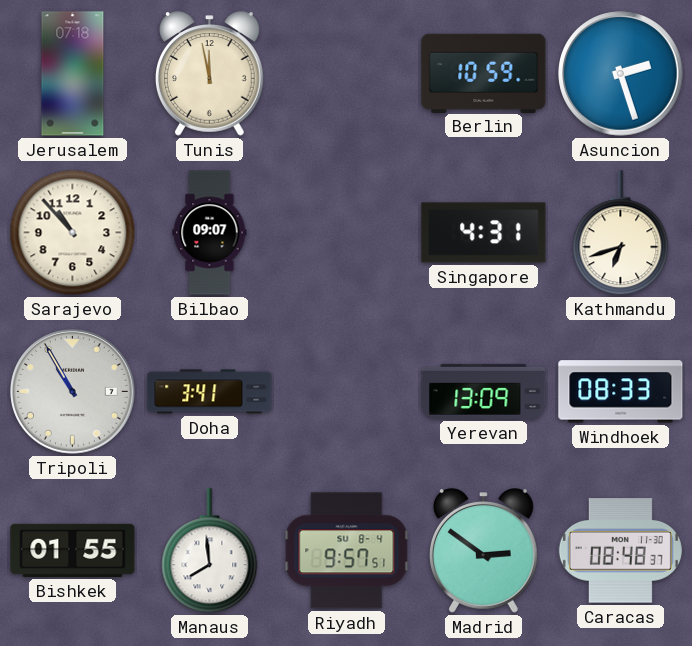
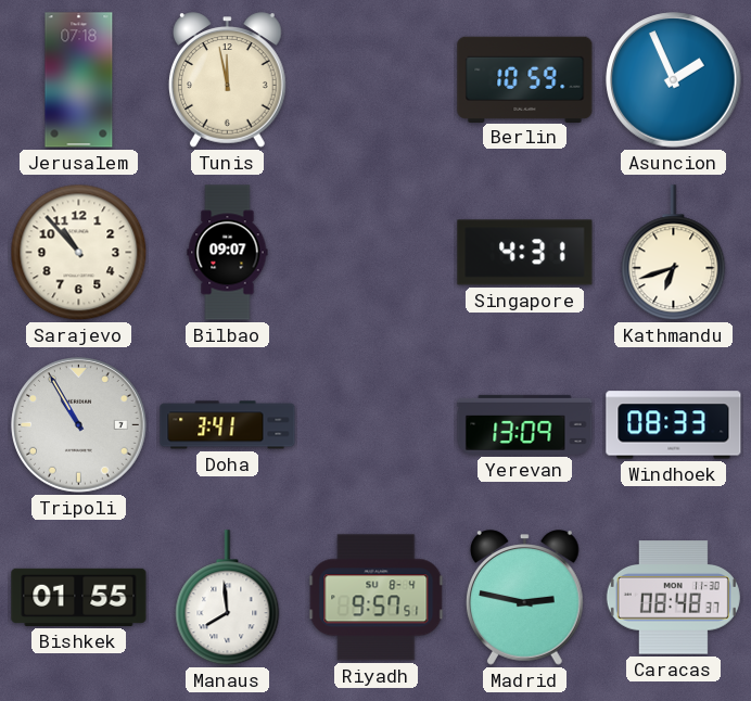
Asuncion: 2:27 -> 1:56 (674, 80)
Madrid: 2:51 -> 2:47 (525, 598)
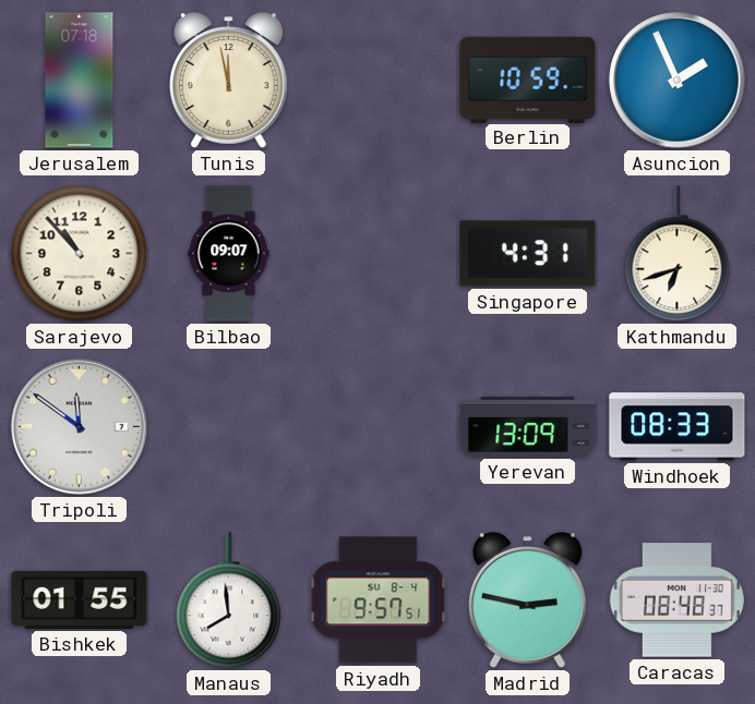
Tripoli: 10:55 -> 11:51 (80, 427)
Doha: 3:41 -> none (228, 425)
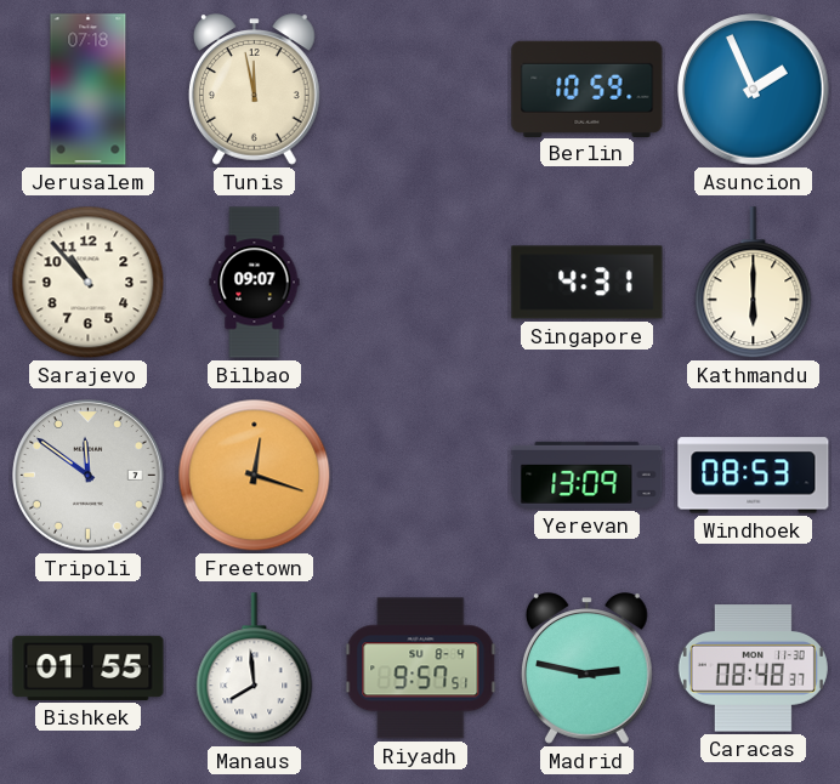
Kathmandu: 6:42 -> 6:00 (754, 283)
Freetown: none -> 12:18 (255, 476)
Windhoek: 08:33 -> 08:53 (754, 476)
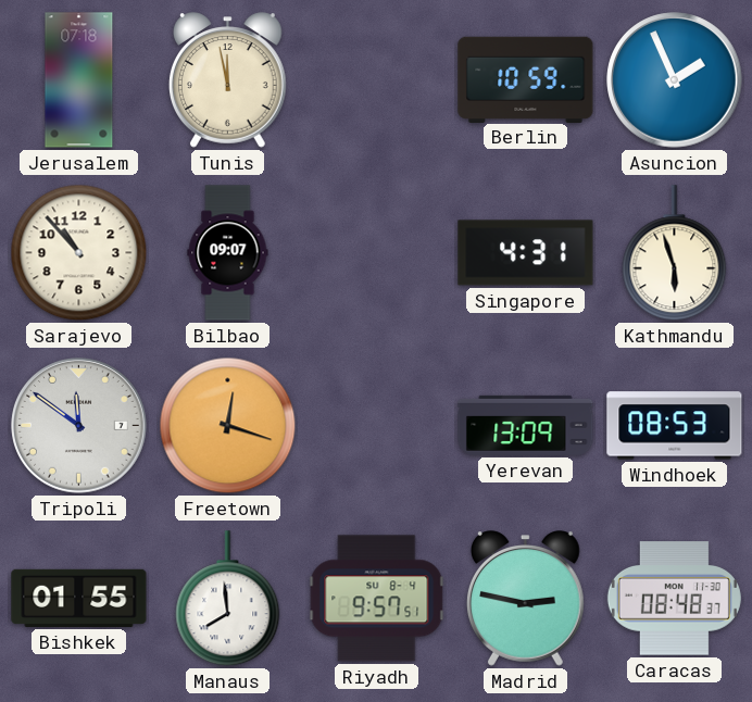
Kathmandu: 6:00 -> 5:57 (675, 253)
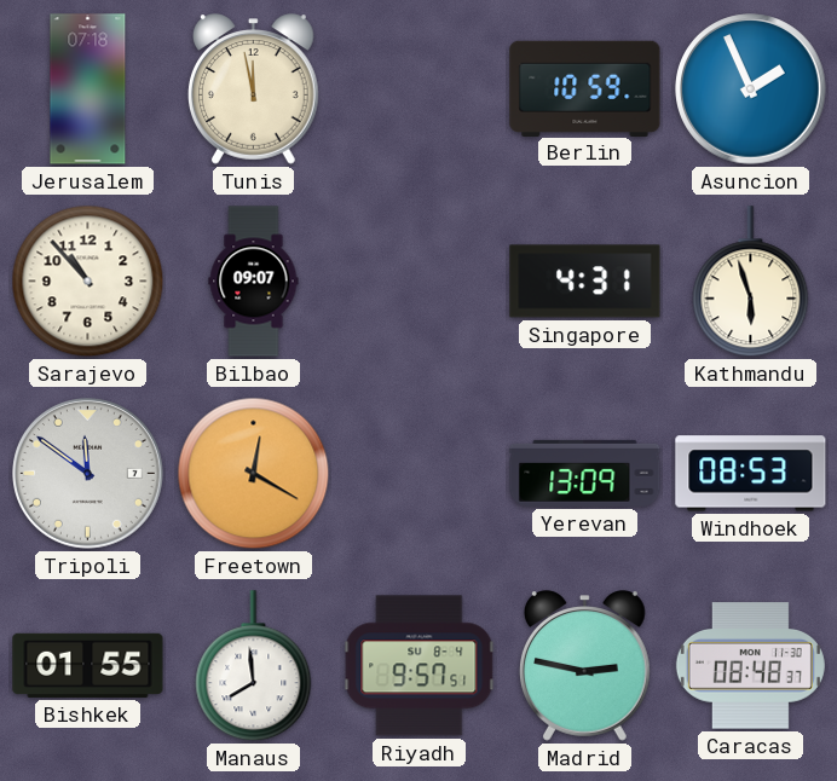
Freetown: 12:18 -> 12:20 (254, 474)
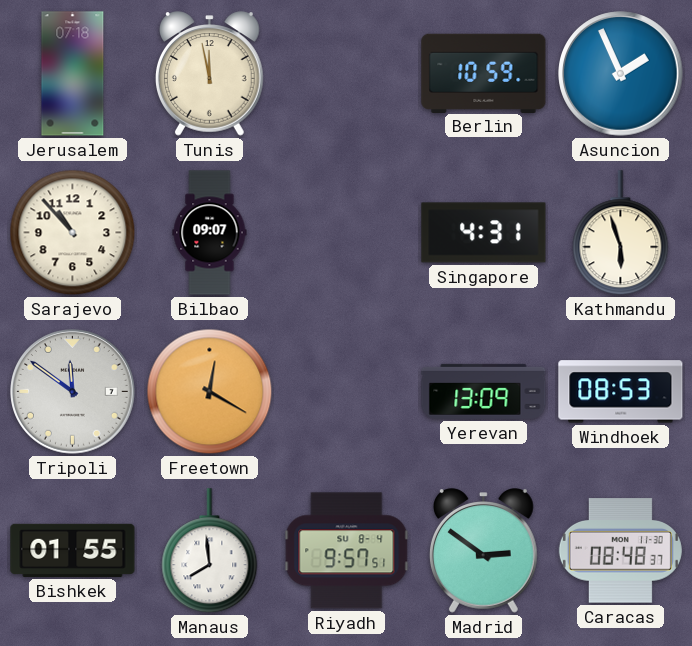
Madrid: 2:47 -> 2:51 (484, 551)
